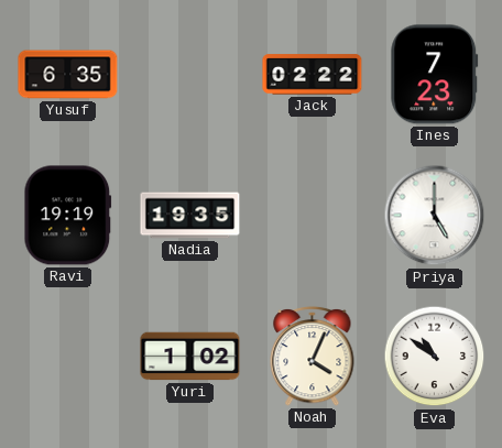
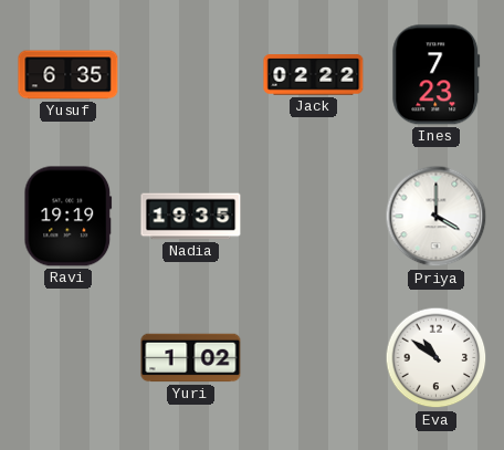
Priya: 5:00 -> 4:00 (437, 217)
Noah: 4:04 -> none (313, 356)
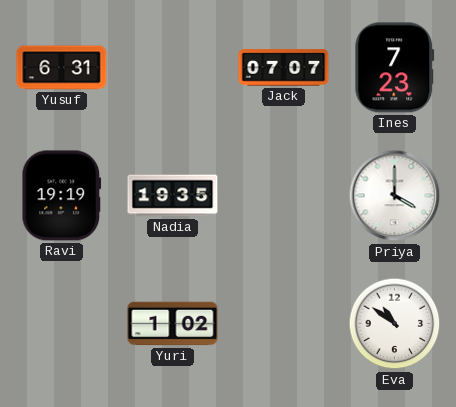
Yusuf: 6:35 -> 6:31 (62, 68)
Jack: 02:22 -> 07:07 (284, 68)
